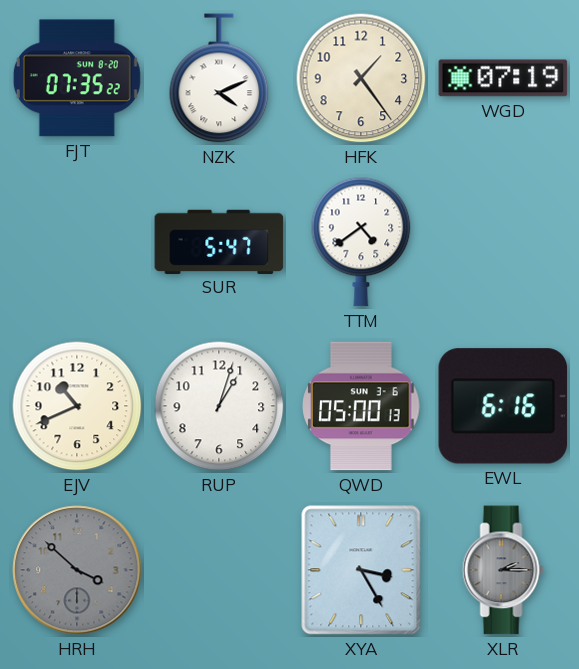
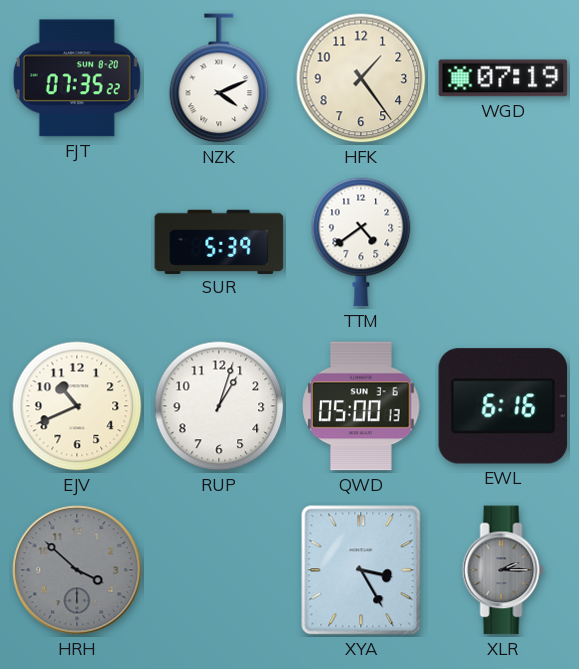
SUR: 5:47 -> 5:39 (219, 241)
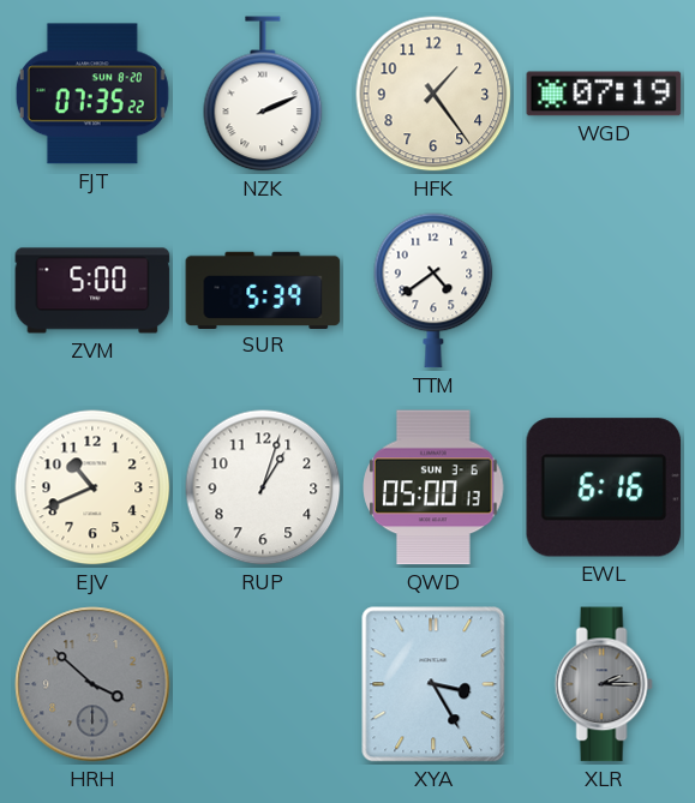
NZK: 4:11 -> 2:11 (263, 94)
ZVM: none -> 5:00 (92, 290)
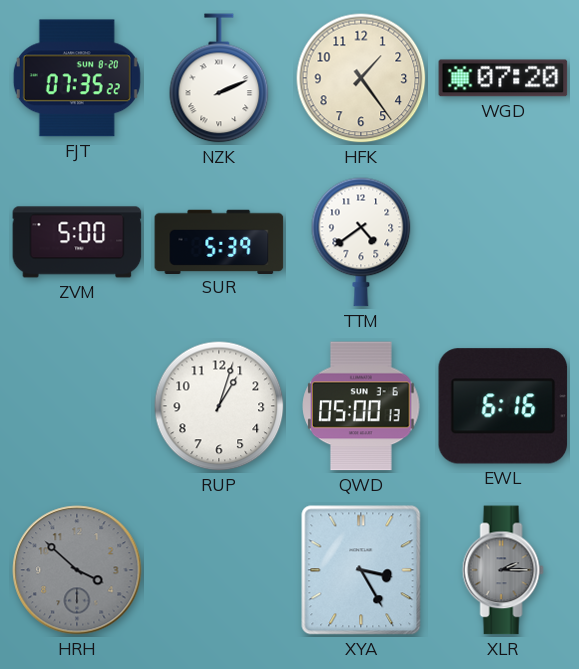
WGD: 07:19 -> 07:20 (503, 78)
EJV: 10:41 -> none (92, 487)
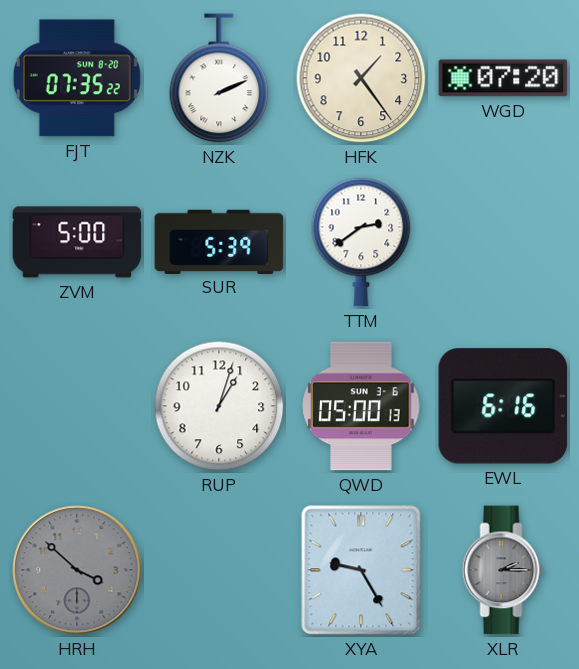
TTM: 4:39 -> 2:39 (361, 242)
XYA: 3:25 -> 9:25 (361, 570)
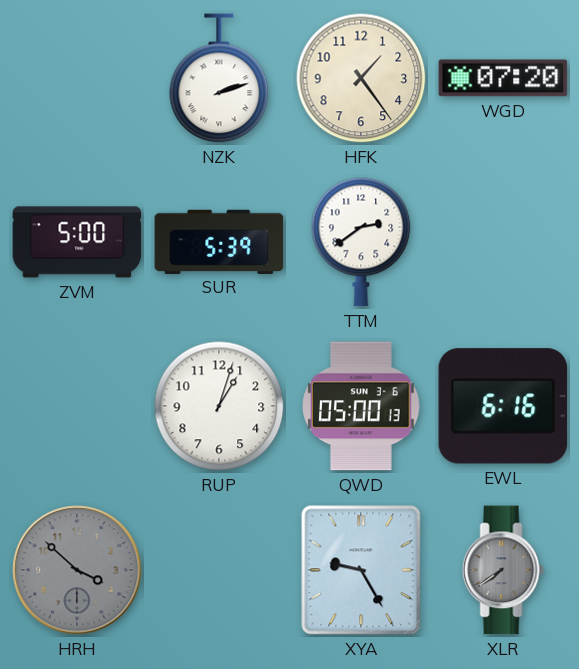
FJT: 07:35 -> none (77, 78)
NZK: 2:11 -> 2:12 (219, 78)
XLR: 2:15 -> 7:39 (503, 570)
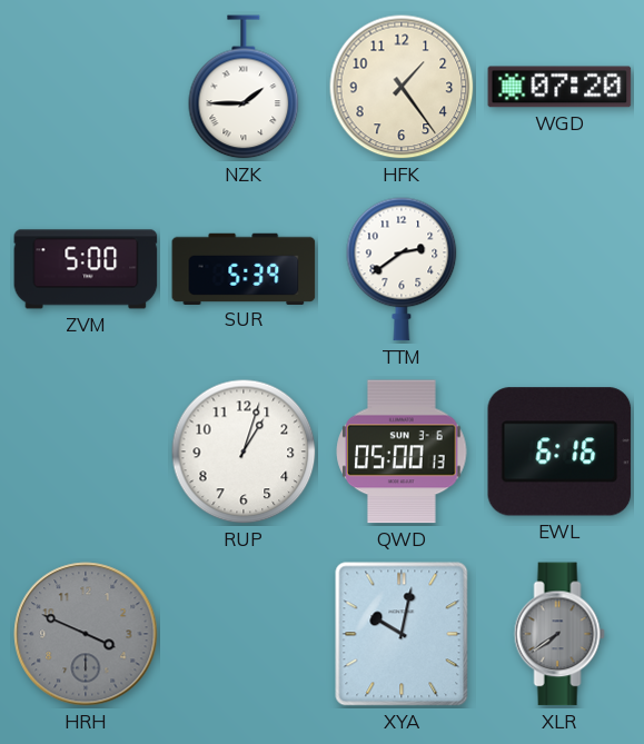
NZK: 2:12 -> 1:45 (244, 87)
HRH: 3:52 -> 3:49 (86, 634)
XYA: 9:25 -> 10:02 (402, 634)
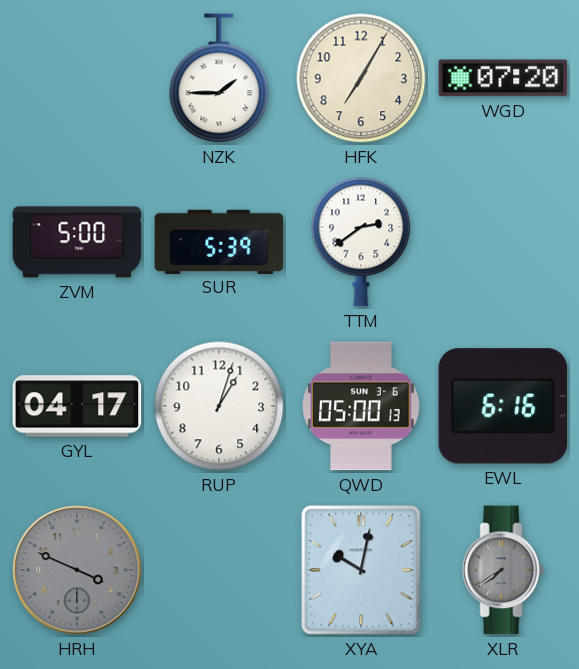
HFK: 1:24 -> 7:05 (361, 78)
GYL: none -> 04:17 (77, 406)
